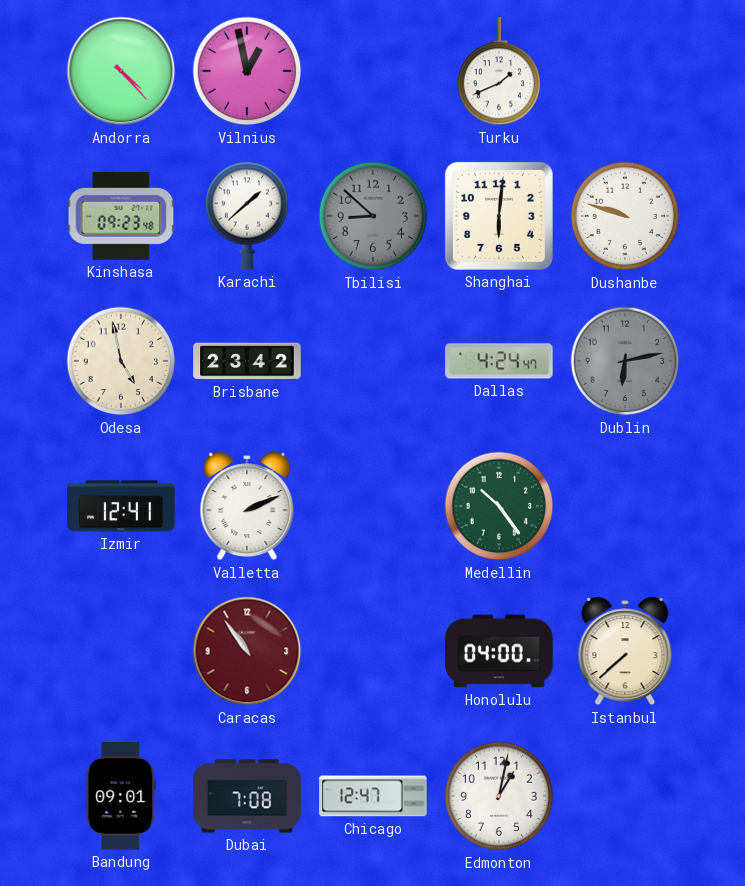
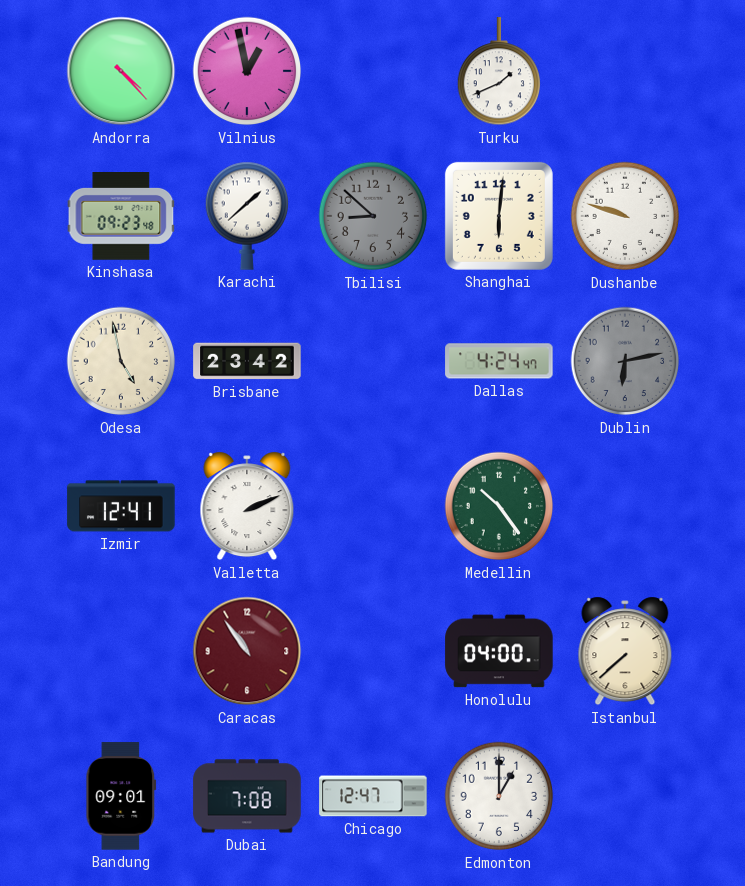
Edmonton: 1:02 -> 1:00 (499, 796)
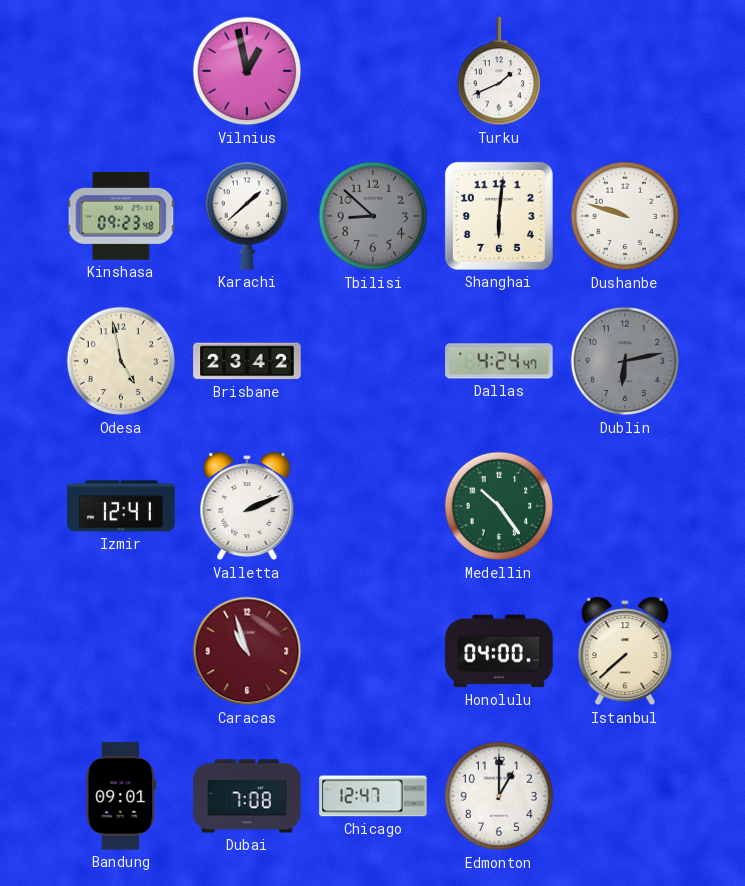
Andorra: 4:23 -> none (121, 71)
Caracas: 10:54 -> 10:57 (247, 651)
